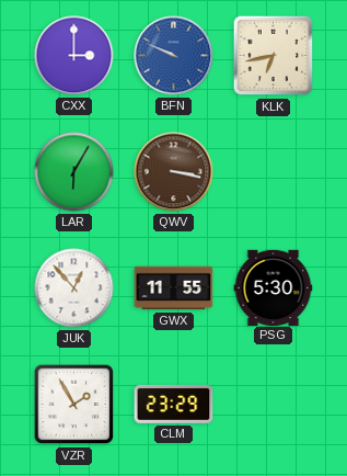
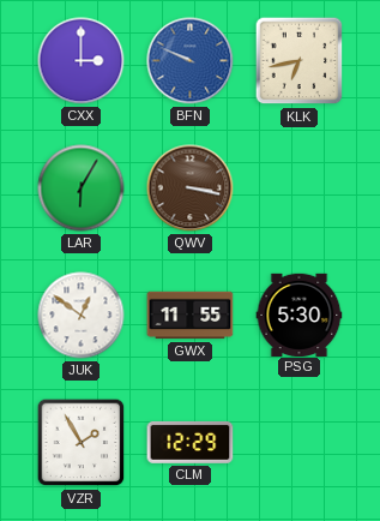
JUK: 12:53 -> 12:51 (82, 316)
CLM: 23:29 -> 12:29 (191, 442)
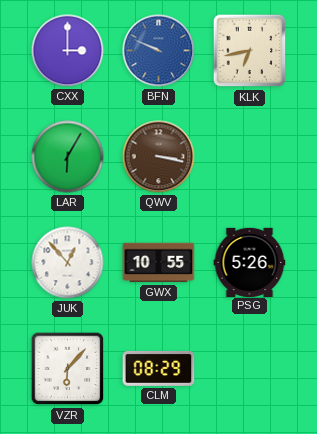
JUK: 12:51 -> 12:53 (68, 263)
GWX: 11:55 -> 10:55 (159, 263)
PSG: 5:30 -> 5:26 (250, 262)
VZR: 1:55 -> 6:07 (68, 369)
CLM: 12:29 -> 08:29 (159, 368)
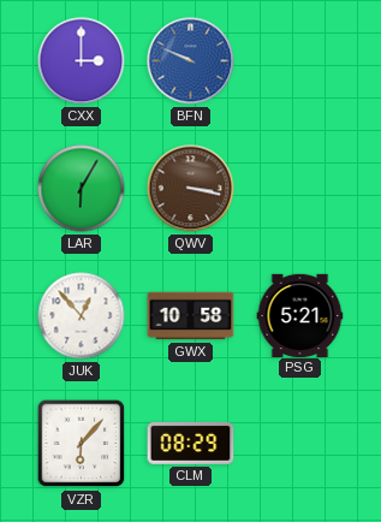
KLK: 6:43 -> none (250, 51)
GWX: 10:55 -> 10:58 (191, 316)
PSG: 5:26 -> 5:21 (300, 315)
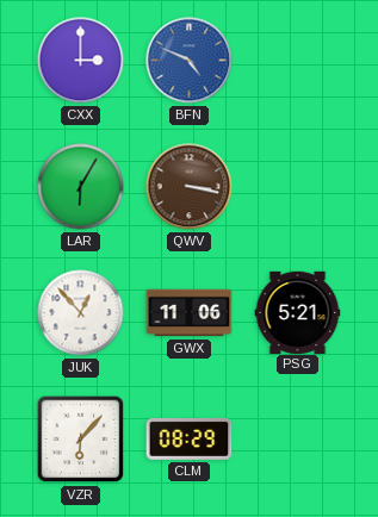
BFN: 9:49 -> 4:49 (190, 61)
GWX: 10:58 -> 11:06 (190, 313)
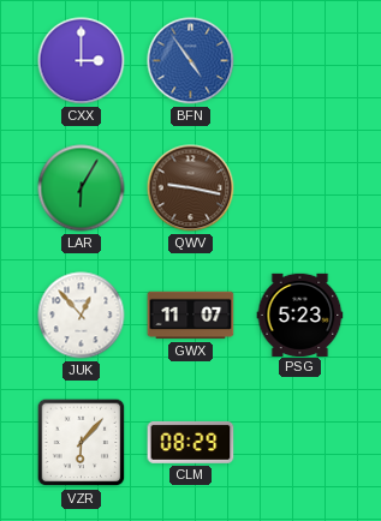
BFN: 4:49 -> 4:54 (191, 61)
QWV: 3:17 -> 9:17 (191, 188)
GWX: 11:06 -> 11:07 (191, 316)
PSG: 5:21 -> 5:23 (300, 315)
